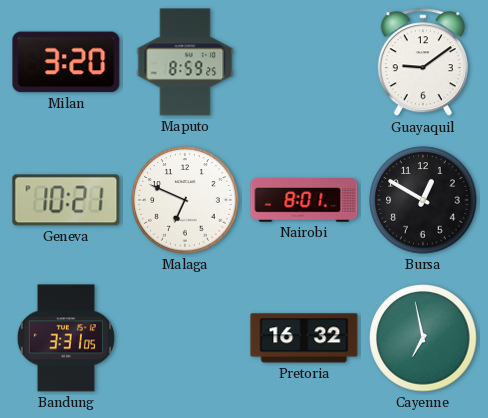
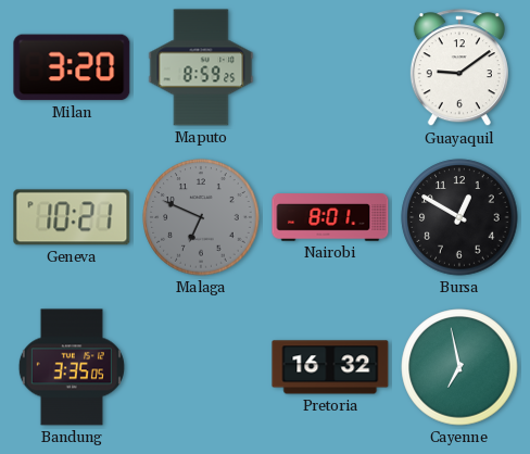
Malaga dial: white -> grey (201, 217)
Bandung: 3:31 -> 3:35 (72, 367)
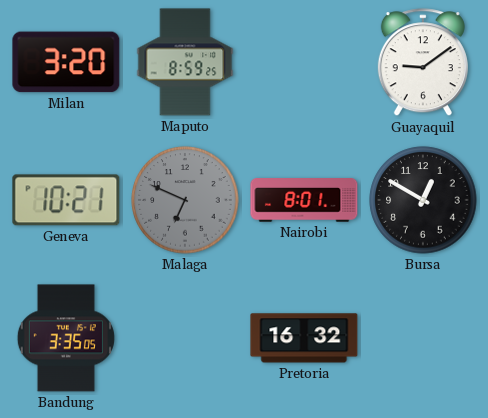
Cayenne: 6:58 -> none (459, 367)
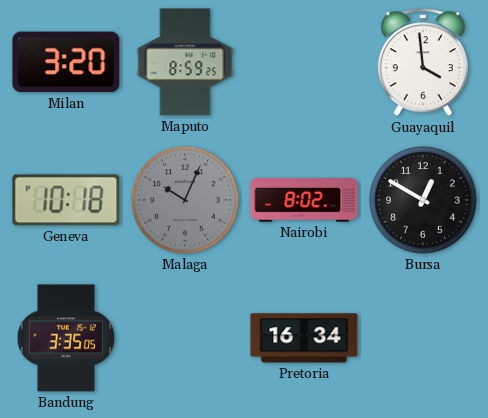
Guayaquil: 9:09 -> 3:59 (423, 63)
Geneva: 10:21 -> 10:18 (66, 200)
Malaga: 6:49 -> 10:04 (185, 200)
Nairobi: 8:01 -> 8:02 (304, 200)
Pretoria: 16:32 -> 16:34 (304, 338)
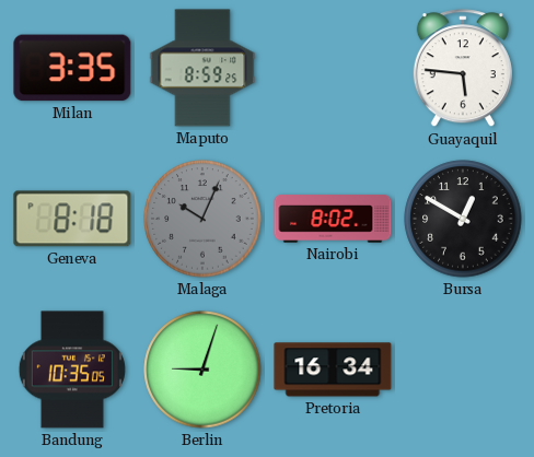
Milan: 3:20 -> 3:35 (72, 68)
Guayaquil: 3:59 -> 5:46 (463, 69)
Geneva: 10:18 -> 8:18 (72, 219)
Bandung: 3:35 -> 10:35 (72, 370)
Berlin: none -> 9:03 (202, 370)
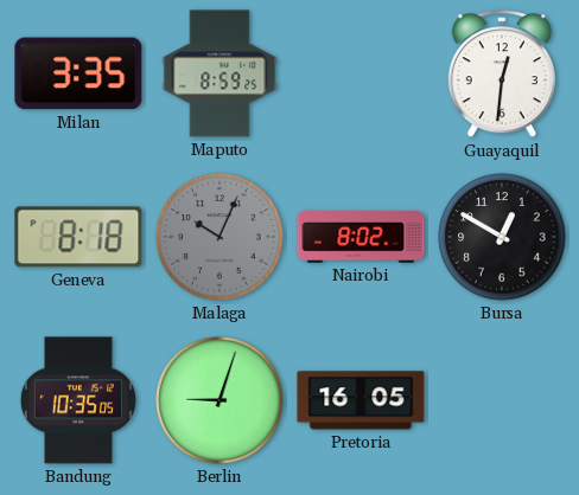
Guayaquil: 5:46 -> 12:31 (502, 75)
Pretoria: 16:34 -> 16:05 (361, 400)
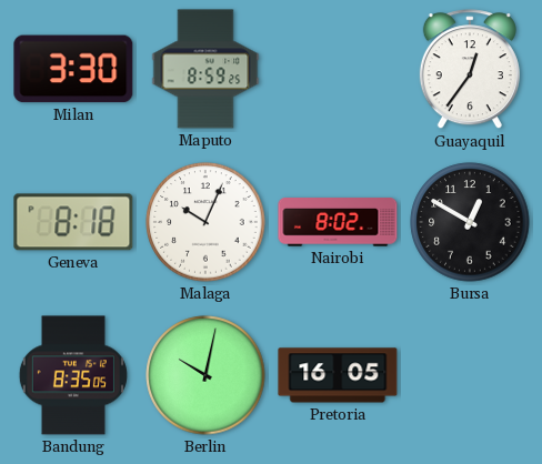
Milan: 3:35 -> 3:30 (73, 69)
Guayaquil: 12:31 -> 12:36 (470, 70)
Malaga dial: grey -> white (205, 222)
Bandung: 10:35 -> 8:35 (73, 375)
Berlin: 9:03 -> 10:02 (205, 375)
